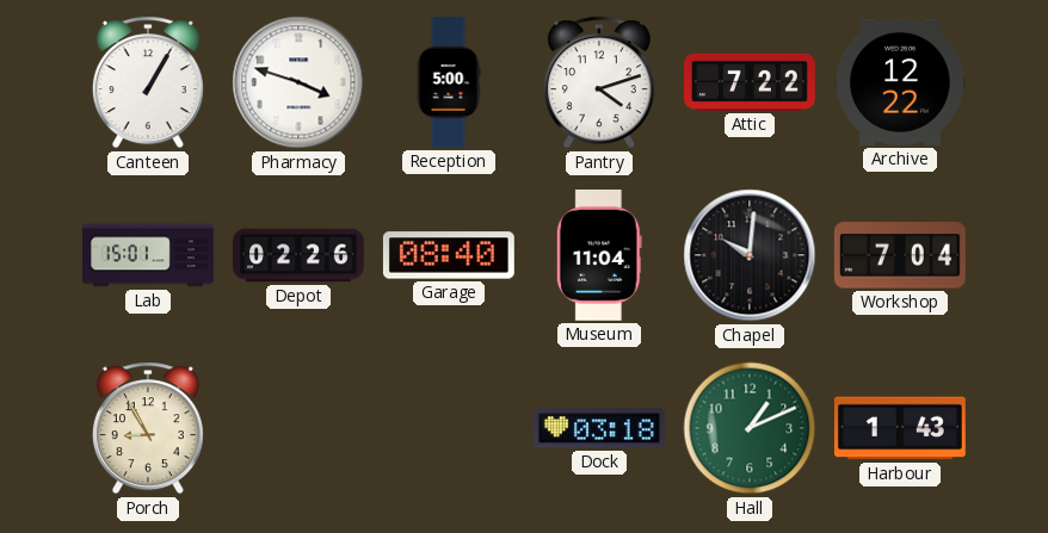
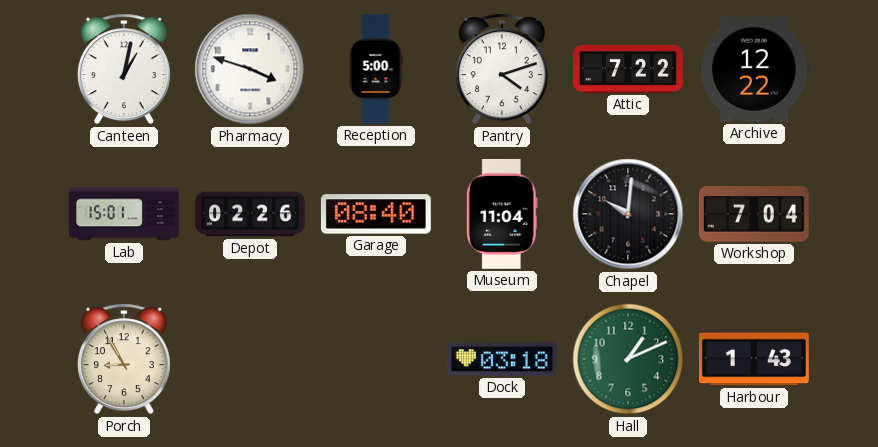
Canteen: 1:05 -> 1:02 (124, 69)
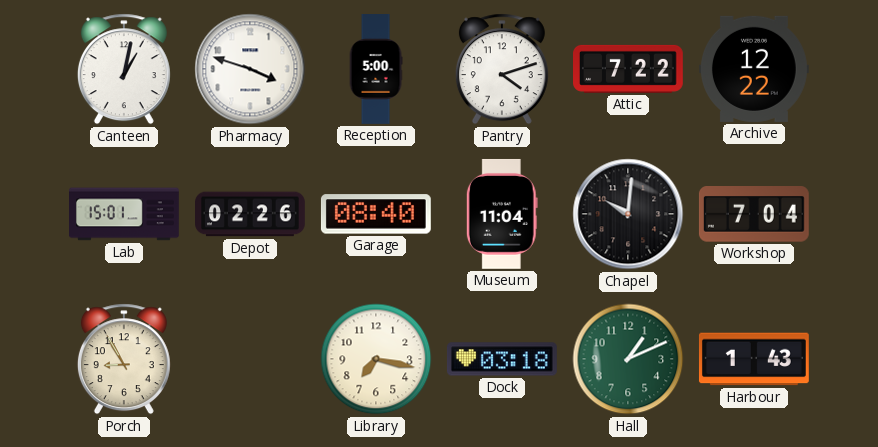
Library: none -> 7:17 (376, 359)
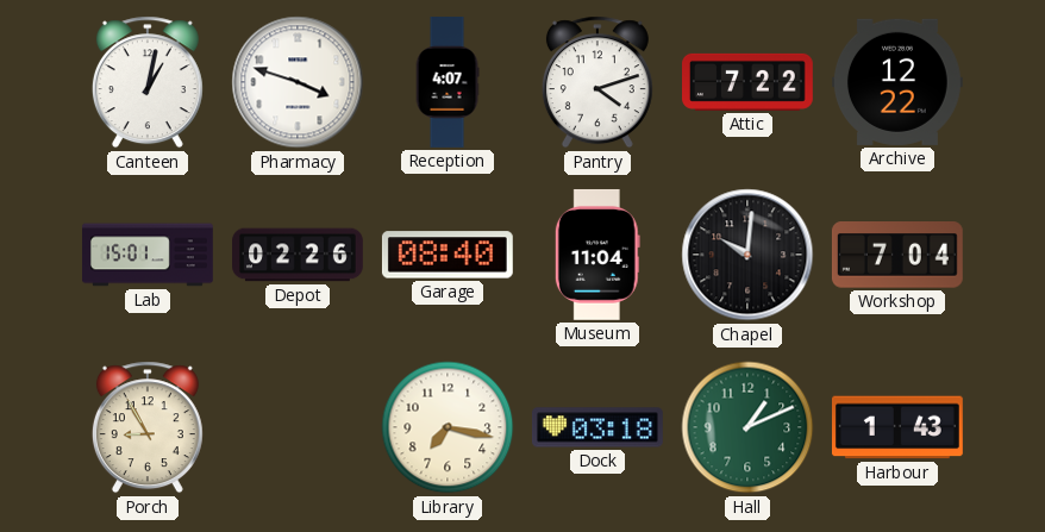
Reception: 5:00 -> 4:07 (448, 83)
